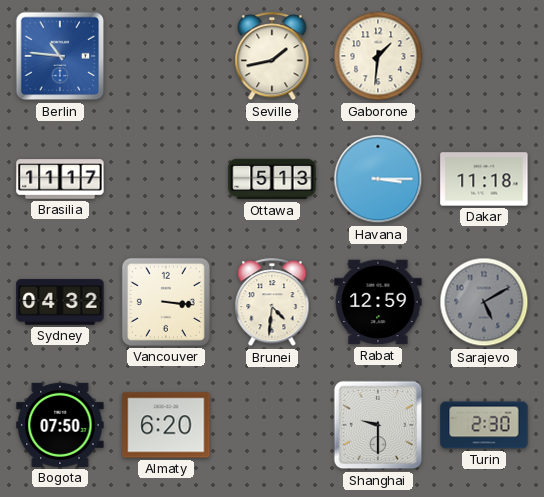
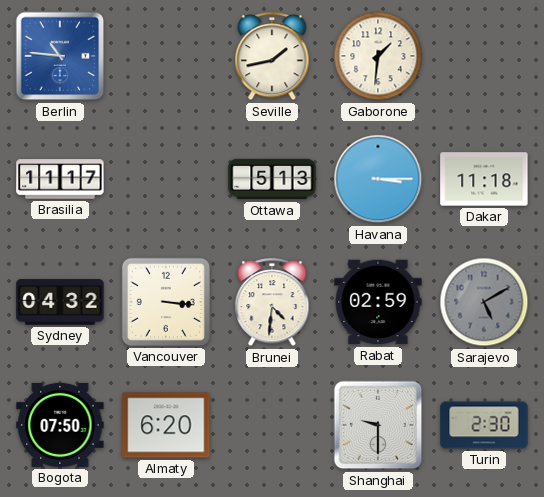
Rabat: 12:59 -> 02:59 (378, 302)
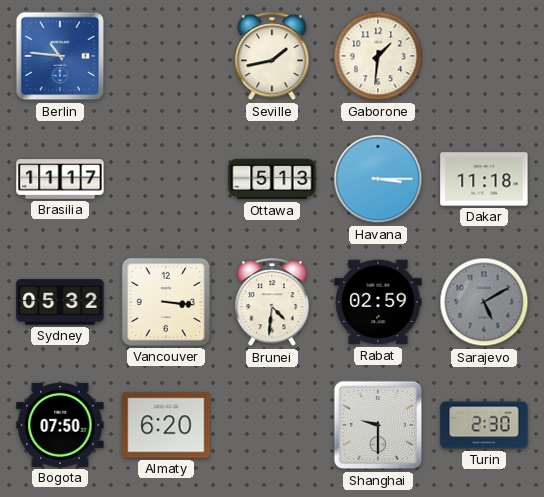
Sydney: 04:32 -> 05:32 (60, 302)
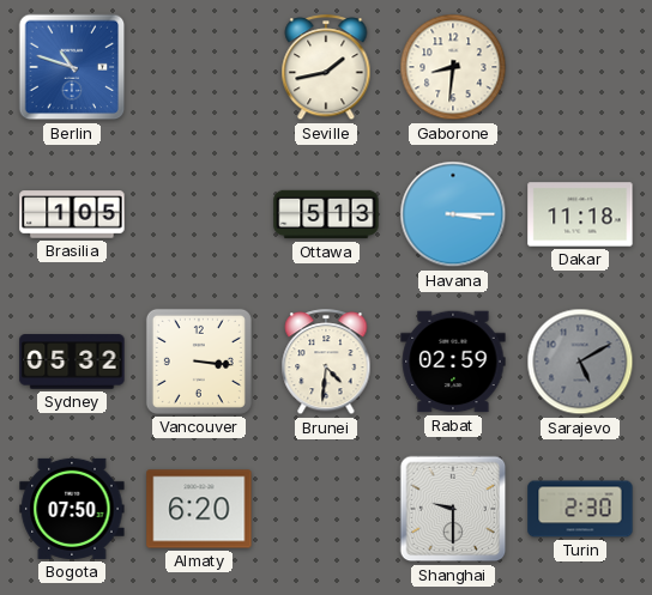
Berlin: 10:46 -> 10:48 (72, 67)
Gaborone: 1:31 -> 8:31 (453, 67)
Brasilia: 11:17 -> 1:05 (72, 214)
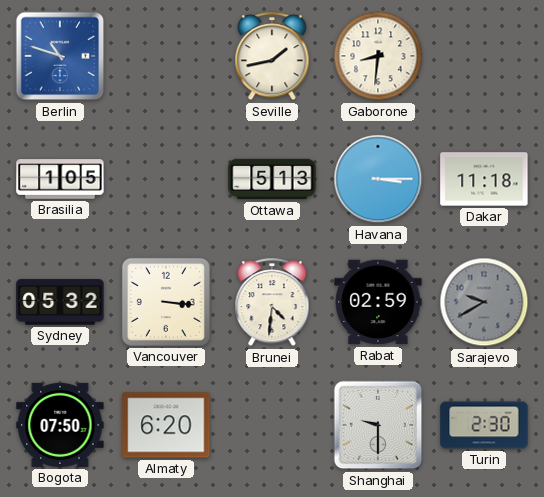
Sarajevo: 5:10 -> 9:40 (484, 302)
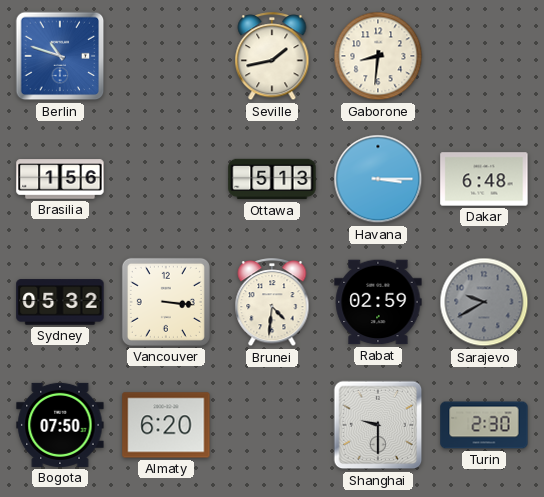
Brasilia: 1:05 -> 1:56 (60, 179)
Dakar: 11:18 -> 6:48 (484, 179)
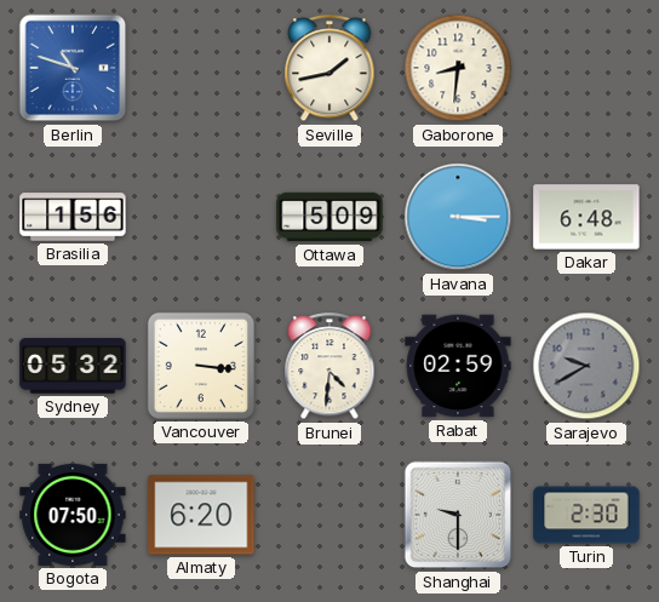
Ottawa: 5:13 -> 5:09 (329, 217)
